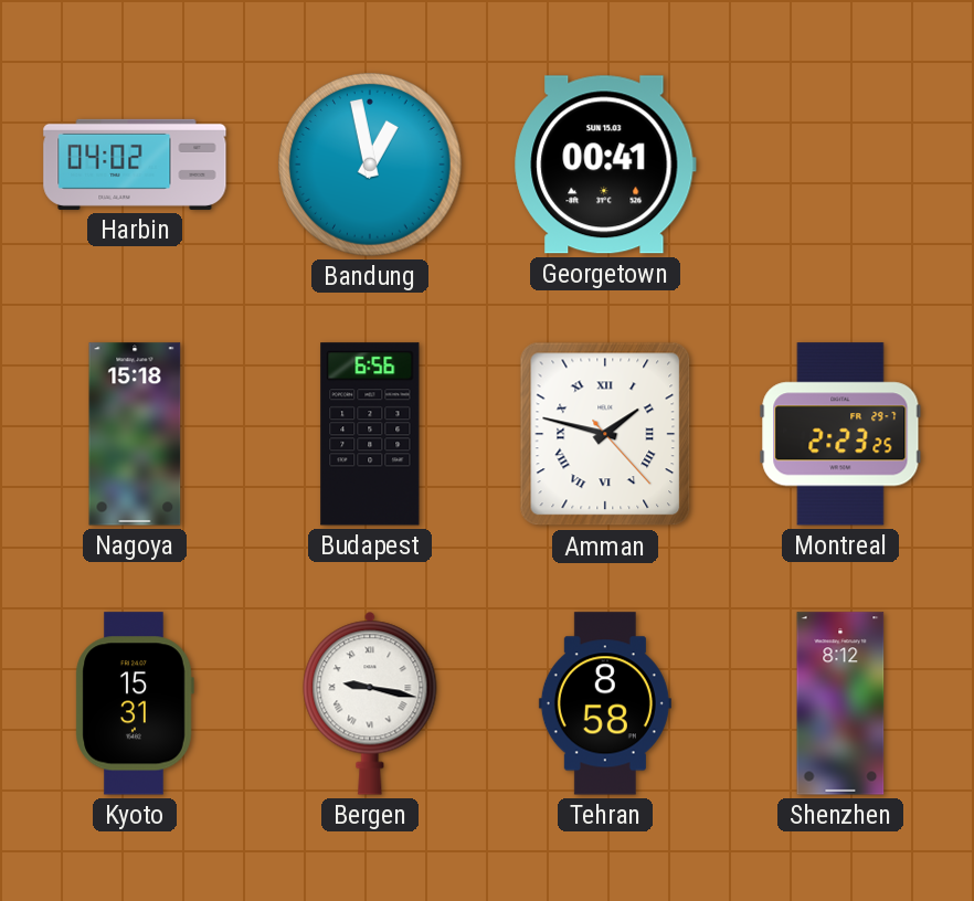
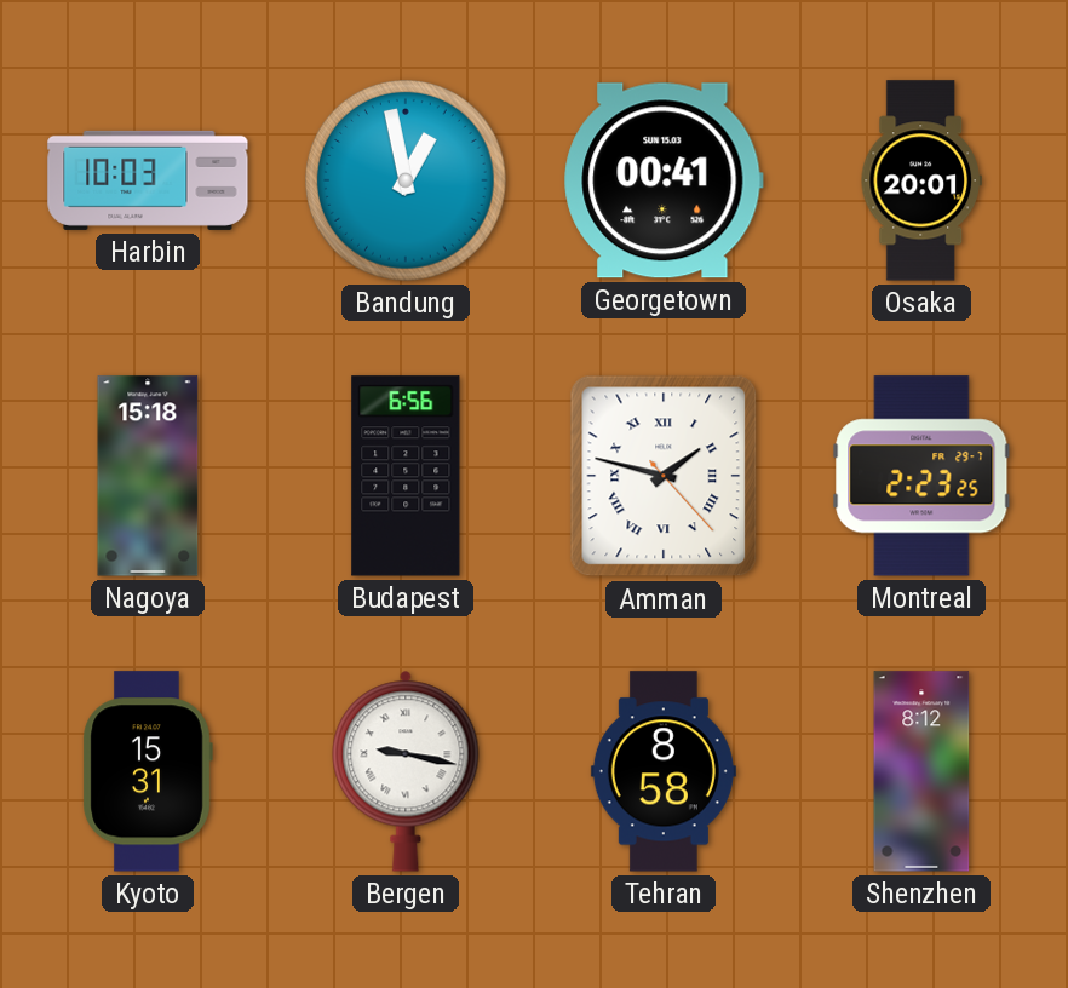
Harbin: 04:02 -> 10:03 (148, 180)
Osaka: none -> 20:01 (921, 180)
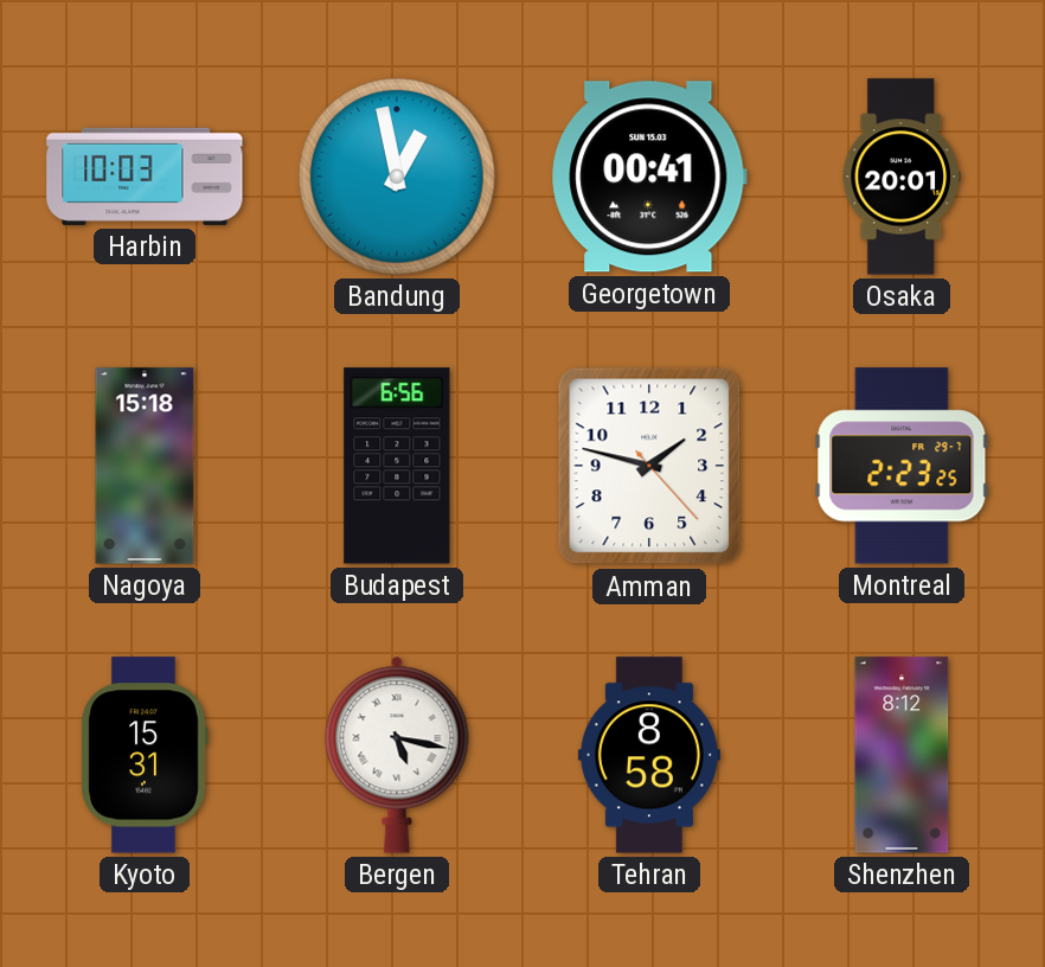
Amman numerals: Roman -> Arabic (649, 466)
Bergen: 9:17 -> 5:17 (397, 755)
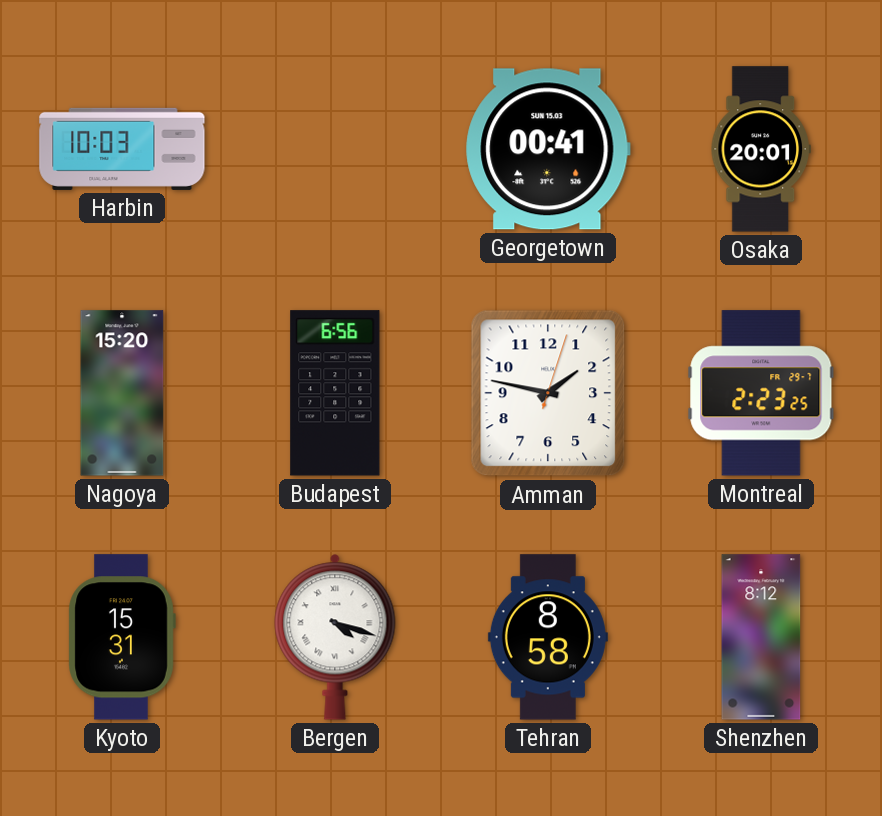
Bandung: 12:58 -> none (398, 178)
Nagoya: 15:18 -> 15:20 (122, 393)
Amman: 1:47:23 -> 1:47:03 (548, 393)
Bergen: 5:17 -> 4:18 (335, 637)
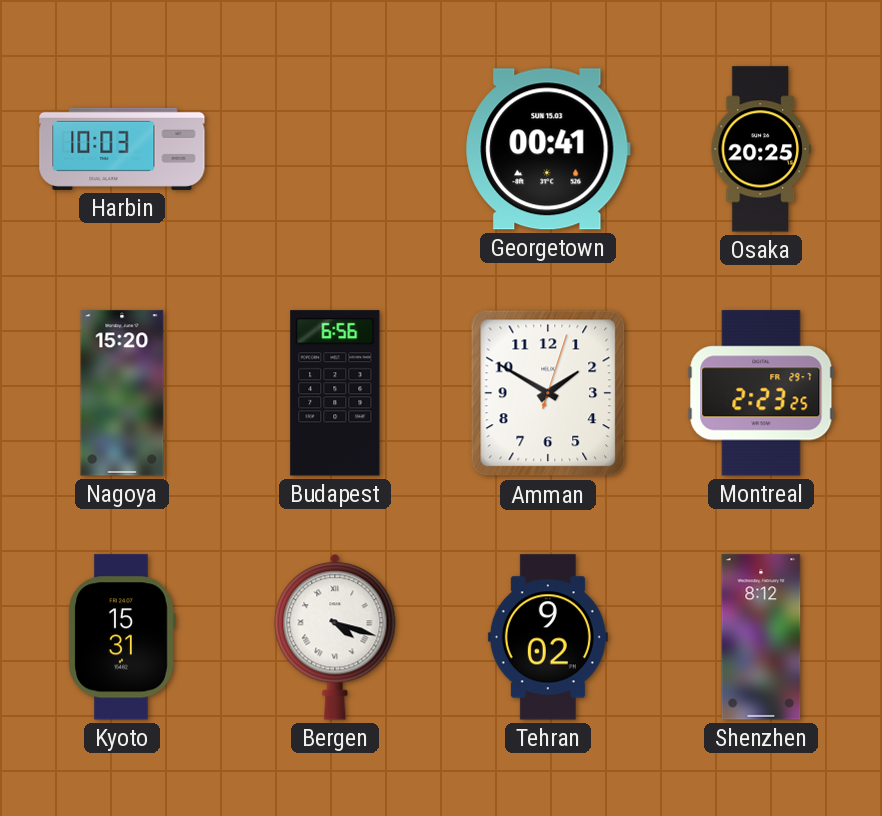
Osaka: 20:01 -> 20:25 (761, 149)
Amman: 1:47 -> 1:50 (548, 393)
Tehran: 8:58 -> 9:02 (548, 637)
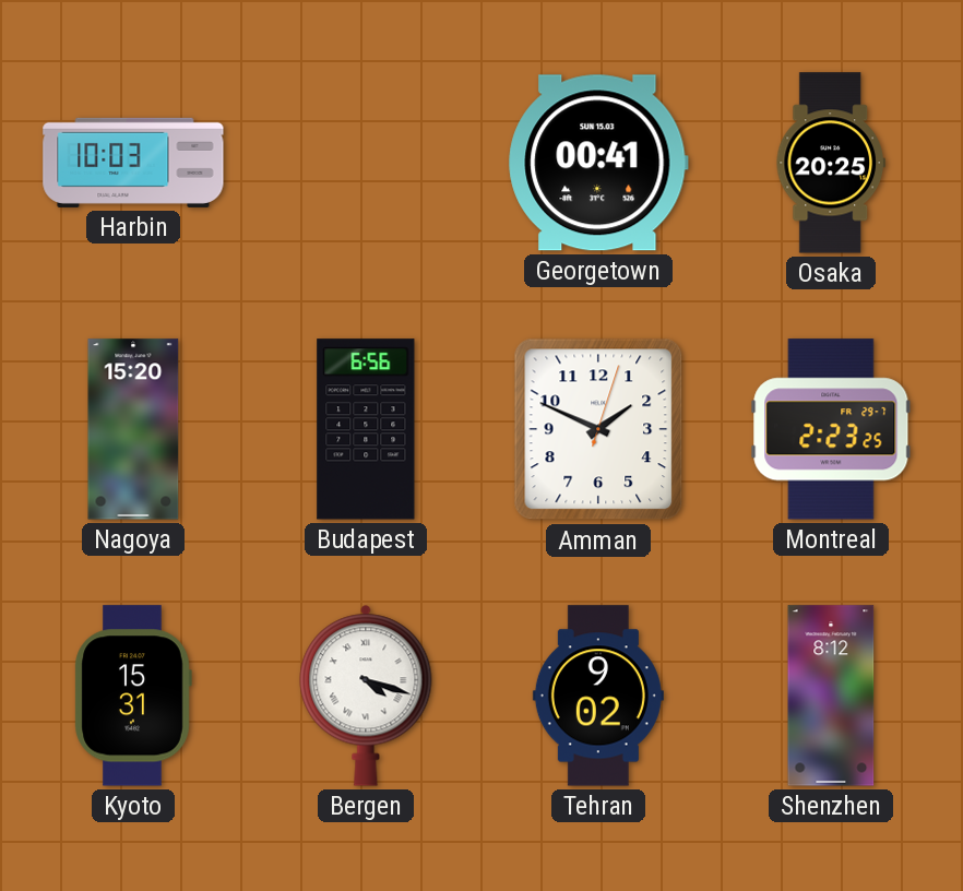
Amman: 1:50 -> 1:49 (598, 429)
